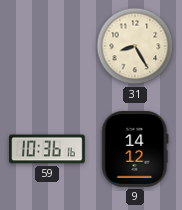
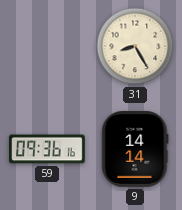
59: 10:36 -> 09:36 (47, 149)
9: 14:12 -> 14:14 (135, 150)
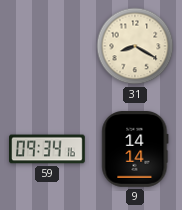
31: 8:25 -> 8:20 (135, 46)
59: 09:36 -> 09:34 (47, 149)
